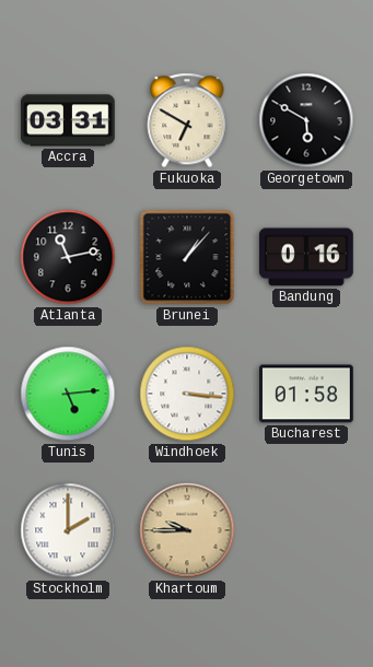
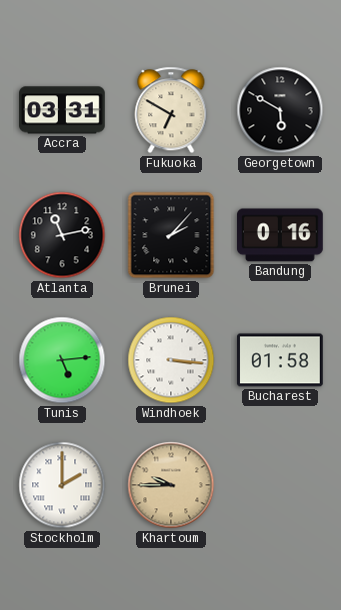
Brunei: 1:07 -> 2:07 (171, 235)
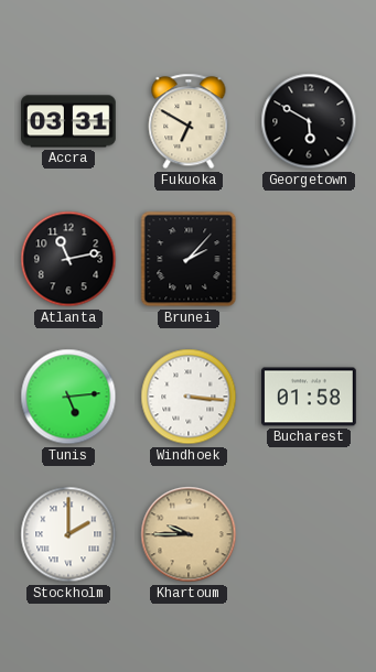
Bandung: 0:16 -> none (281, 235)
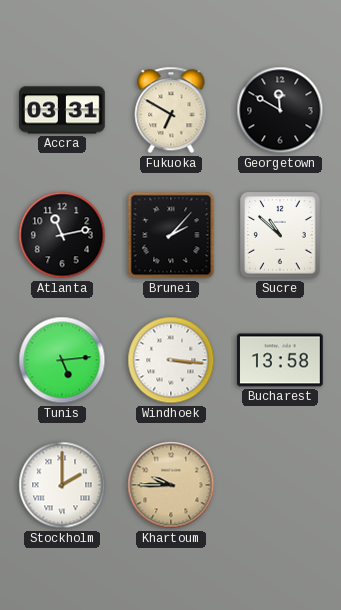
Georgetown: 5:50 -> 11:50 (280, 110)
Sucre: none -> 10:52 (280, 235)
Bucharest: 01:58 -> 13:58 (281, 360)
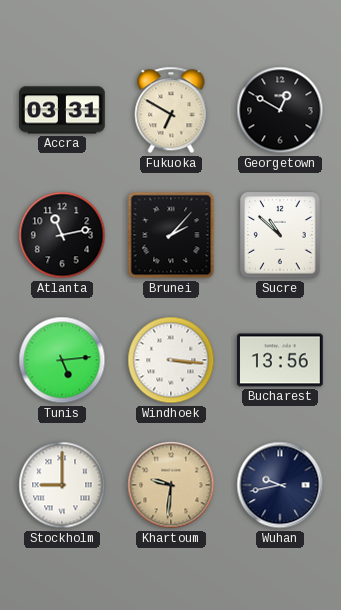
Georgetown: 11:50 -> 12:50 (280, 110)
Bucharest: 13:58 -> 13:56 (281, 360)
Stockholm: 2:00 -> 9:00 (62, 485)
Khartoum: 9:45 -> 9:31 (171, 485)
Wuhan: none -> 9:43 (280, 485)
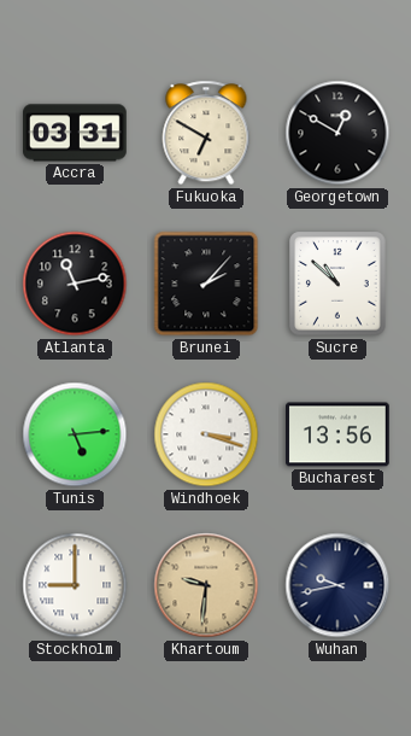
Windhoek: 3:16 -> 3:18 (206, 434)
